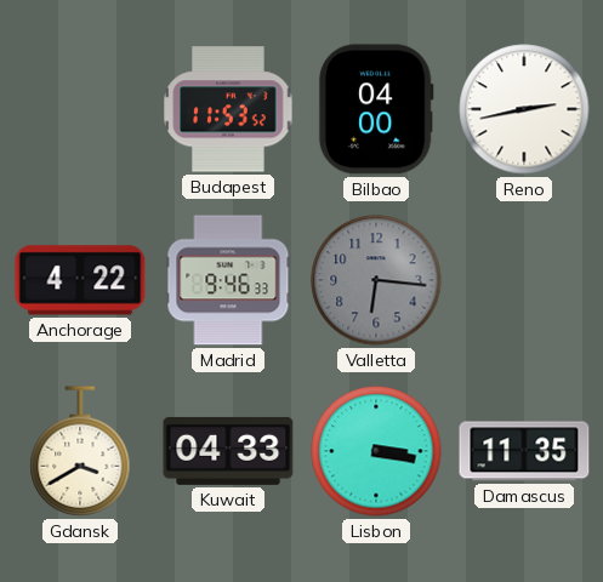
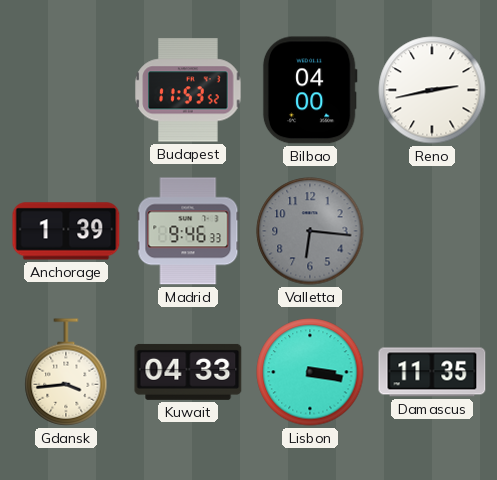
Anchorage: 4:22 -> 1:39 (66, 231)
Gdansk: 3:40 -> 3:44 (66, 372)
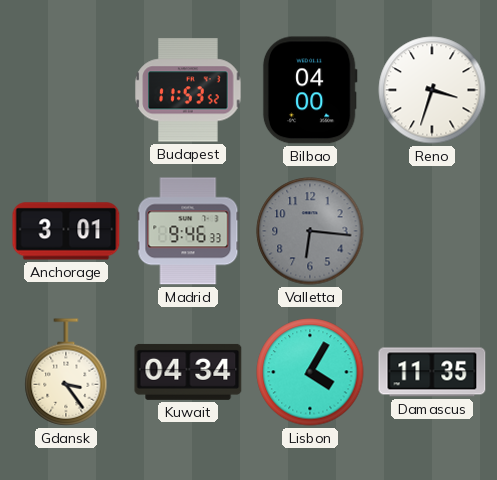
Reno: 2:43 -> 3:33 (432, 90)
Anchorage: 1:39 -> 3:01 (66, 231)
Gdansk: 3:44 -> 3:24 (66, 372)
Kuwait: 04:33 -> 04:34 (188, 372)
Lisbon: 3:17 -> 4:05 (310, 372)
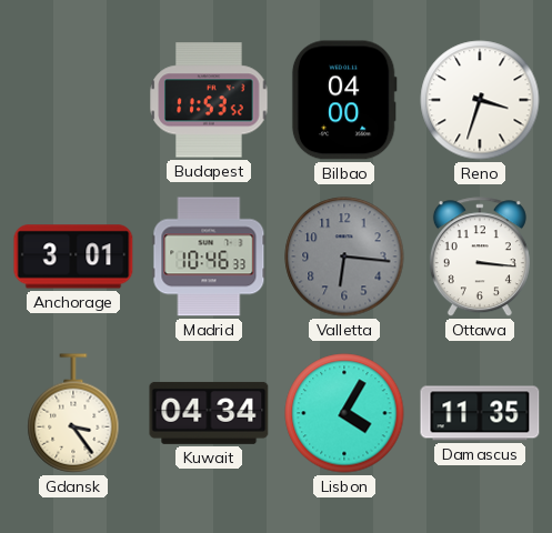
Madrid: 9:46 -> 10:46 (209, 257)
Ottawa: none -> 3:16 (480, 258)
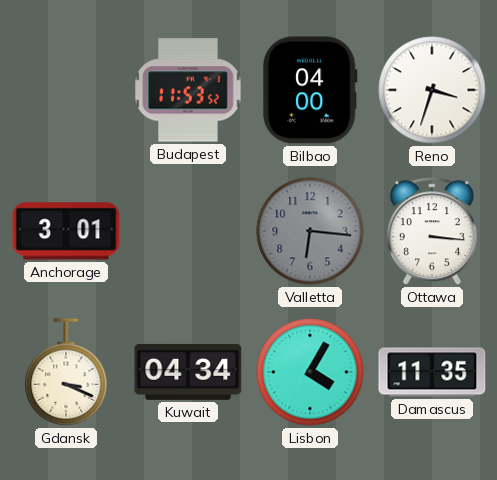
Madrid: 10:46 -> none (209, 257)
Gdansk: 3:24 -> 3:19 (66, 372)
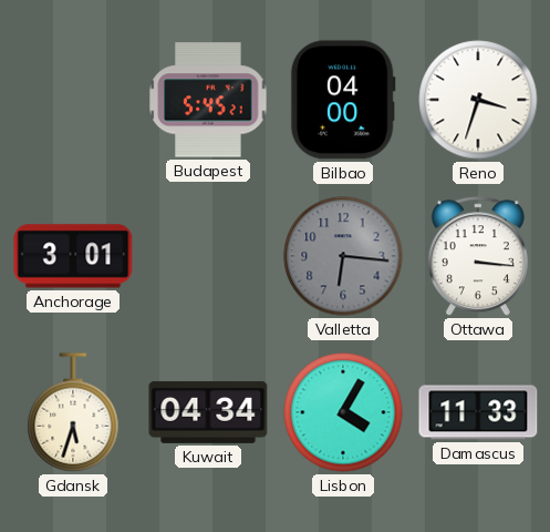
Budapest: 11:53 -> 5:45 (208, 100)
Gdansk: 3:19 -> 5:33 (73, 412)
Damascus: 11:35 -> 11:33 (478, 412)
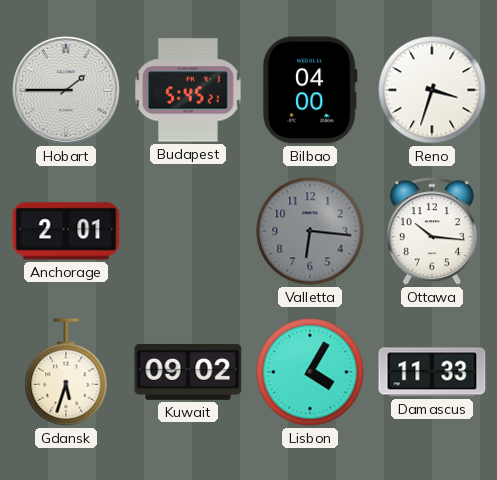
Hobart: none -> 1:45 (66, 90)
Anchorage: 3:01 -> 2:01 (66, 231)
Ottawa: 3:16 -> 10:16 (432, 232)
Kuwait: 04:34 -> 09:02 (188, 372)
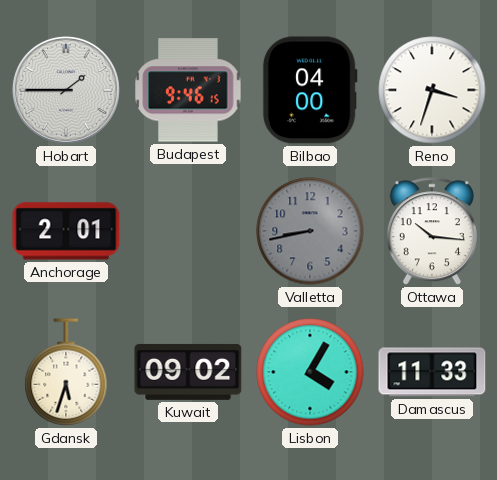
Budapest: 5:45 -> 9:46 (188, 90)
Valletta: 6:16 -> 8:43 (310, 231)
